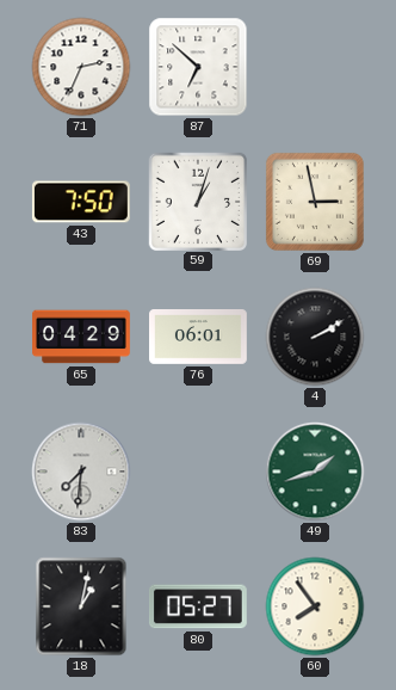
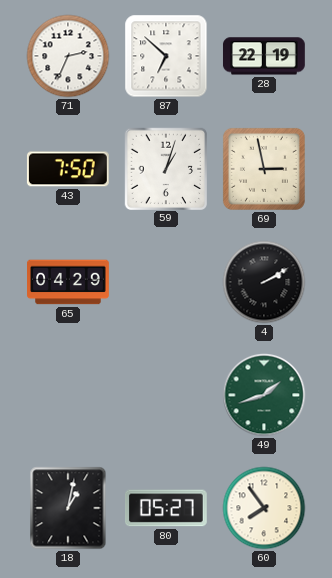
28: none -> 22:19 (264, 56)
76: 06:01 -> none (199, 338)
83: 7:31 -> none (81, 472)
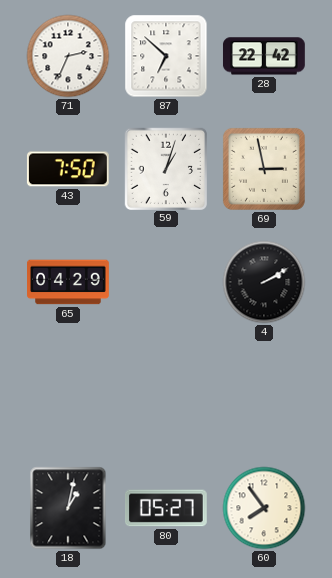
28: 22:19 -> 22:42 (264, 56)
49: 1:42 -> none (264, 395)
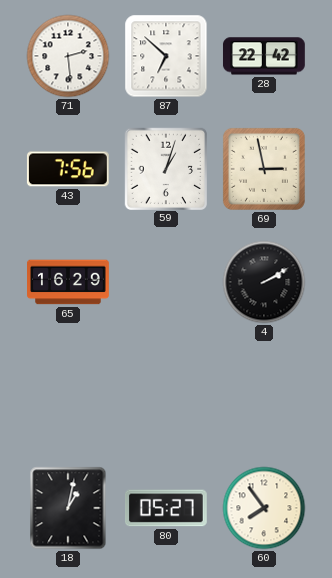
71: 2:34 -> 2:29 (68, 56)
43: 7:50 -> 7:56 (68, 169)
65: 04:29 -> 16:29 (69, 282)
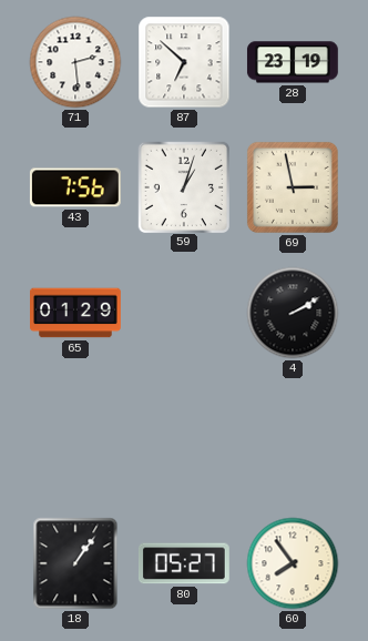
28: 22:42 -> 23:19 (293, 62)
65: 16:29 -> 01:29 (76, 313)
18: 1:02 -> 1:06 (75, 563)
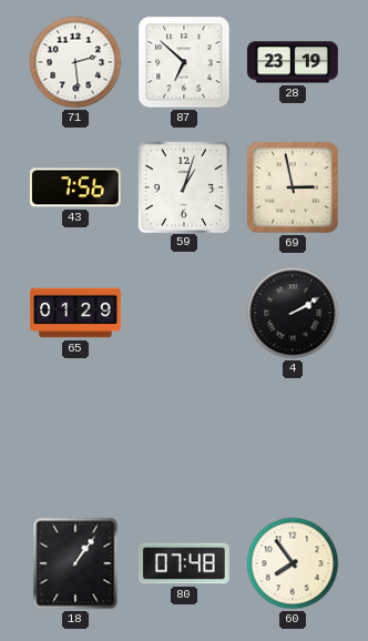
80: 05:27 -> 07:48 (184, 563)
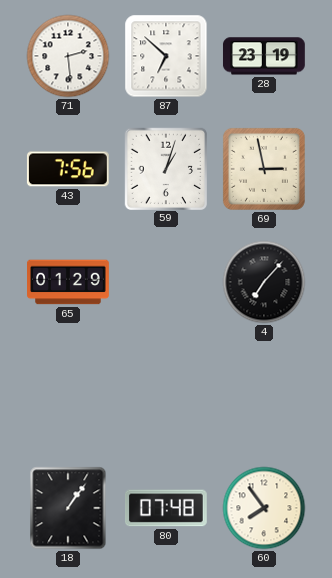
4: 2:10 -> 7:07 (264, 282)
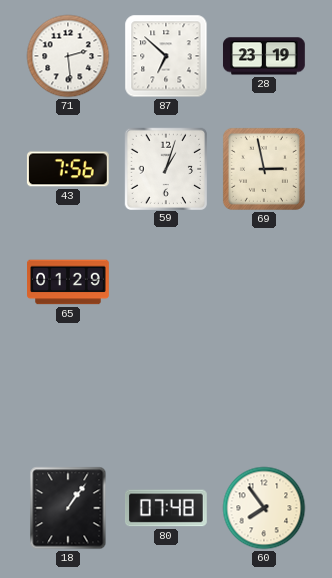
4: 7:07 -> none (264, 282)
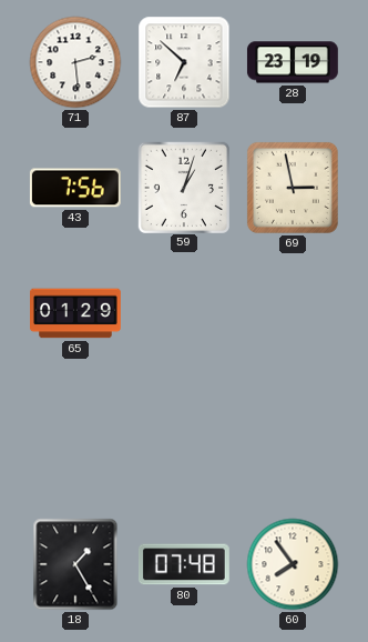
18: 1:06 -> 1:25 (75, 564)
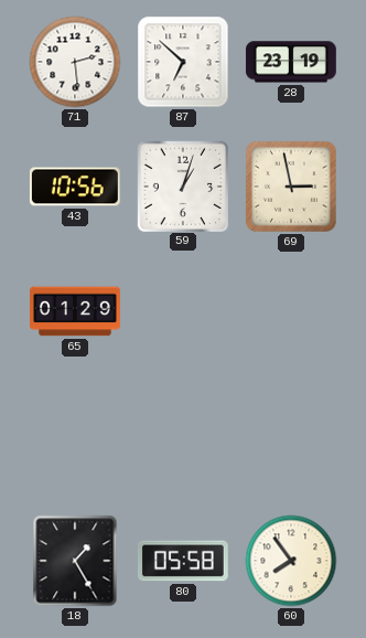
43: 7:56 -> 10:56 (75, 187)
80: 07:48 -> 05:58 (183, 561)
